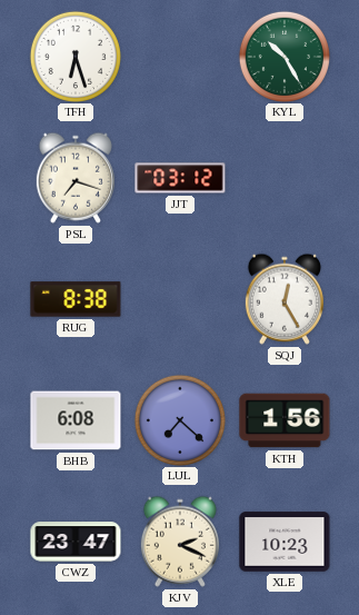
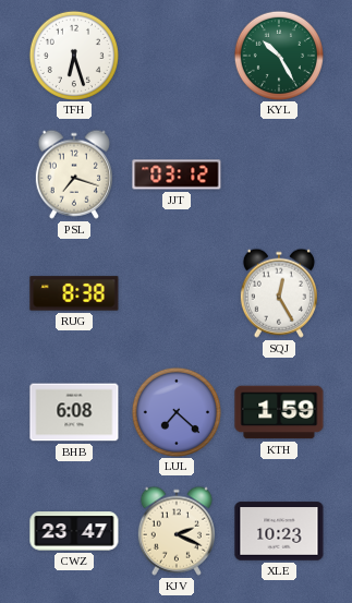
KTH: 1:56 -> 1:59 (279, 412)
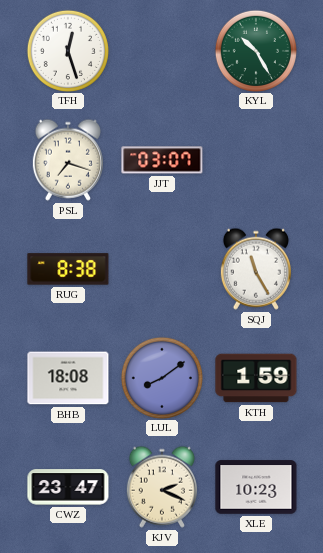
TFH: 6:27 -> 12:27 (67, 50)
JJT: 03:12 -> 03:07 (162, 160)
SQJ: 12:25 -> 11:25 (256, 269)
BHB: 6:08 -> 18:08 (68, 378)
LUL: 7:22 -> 8:09 (161, 377)
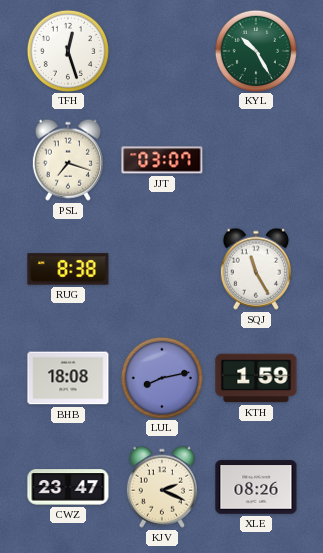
LUL: 8:09 -> 8:13 (161, 377)
XLE: 10:23 -> 08:26 (256, 487)
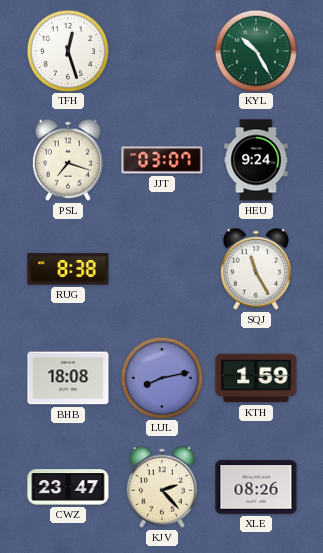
HEU: none -> 9:24 (256, 160)
KJV: 2:19 -> 2:23 (162, 487)
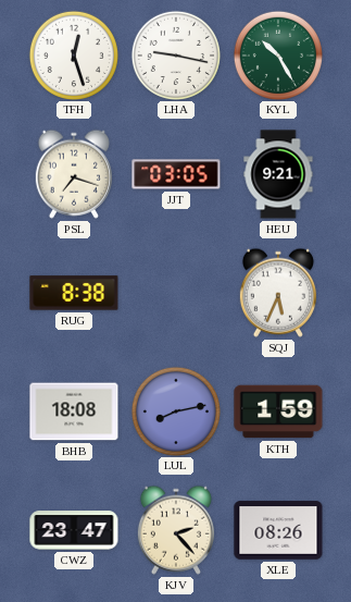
LHA: none -> 9:17 (175, 54)
JJT: 03:07 -> 03:05 (176, 174)
HEU: 9:24 -> 9:21 (278, 174)
SQJ: 11:25 -> 5:34 (278, 293)
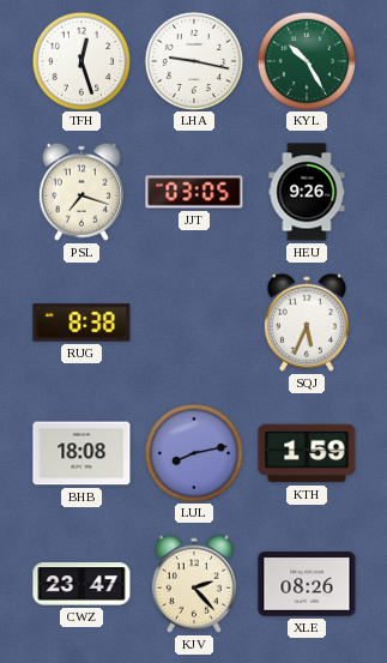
HEU: 9:21 -> 9:26 (307, 192)
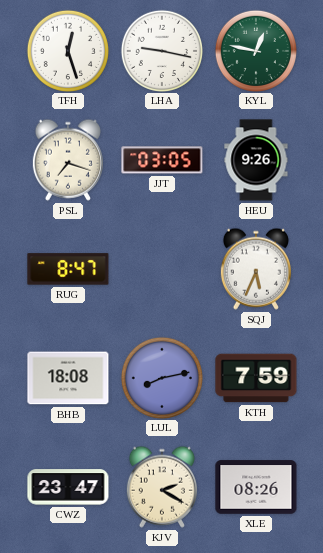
KYL: 10:25 -> 12:47 (255, 50)
RUG: 8:38 -> 8:47 (68, 269)
KTH: 1:59 -> 7:59 (256, 378)
KJV: 2:23 -> 2:20 (162, 487)
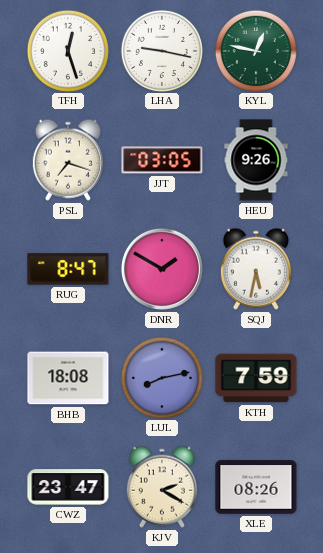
DNR: none -> 1:50 (162, 269)
SQJ: 5:34 -> 5:32 (256, 269)
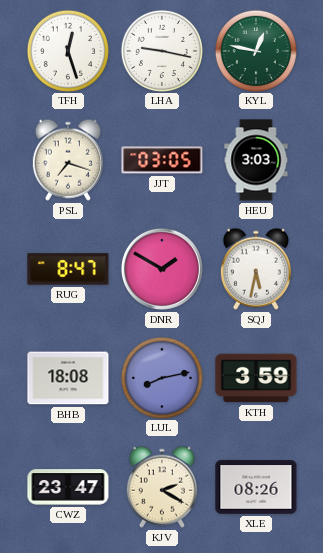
HEU: 9:26 -> 3:03 (256, 160)
KTH: 7:59 -> 3:59 (256, 378)
